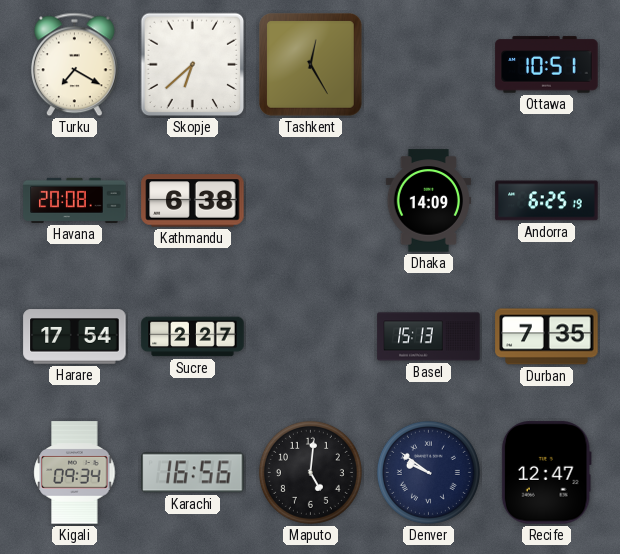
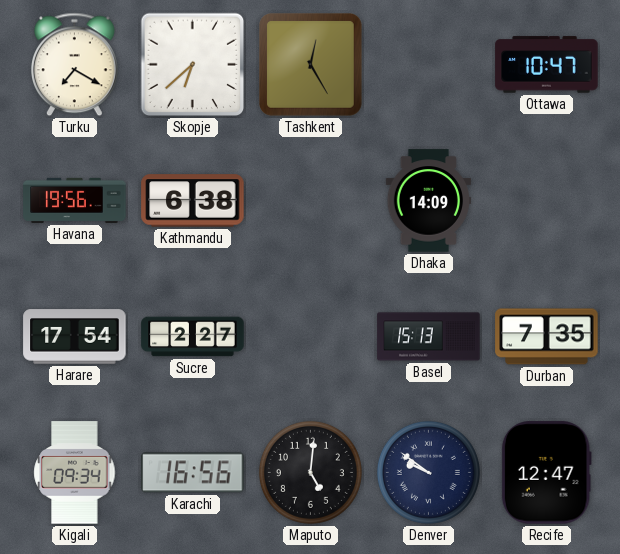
Ottawa: 10:51 -> 10:47 (547, 65)
Havana: 20:08 -> 19:56 (75, 200)
Andorra: 6:25 -> none (547, 201)
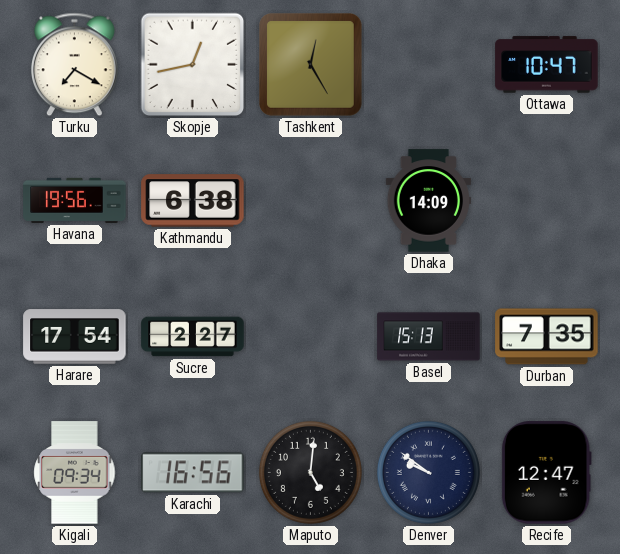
Skopje: 6:38 -> 12:43 (193, 65)
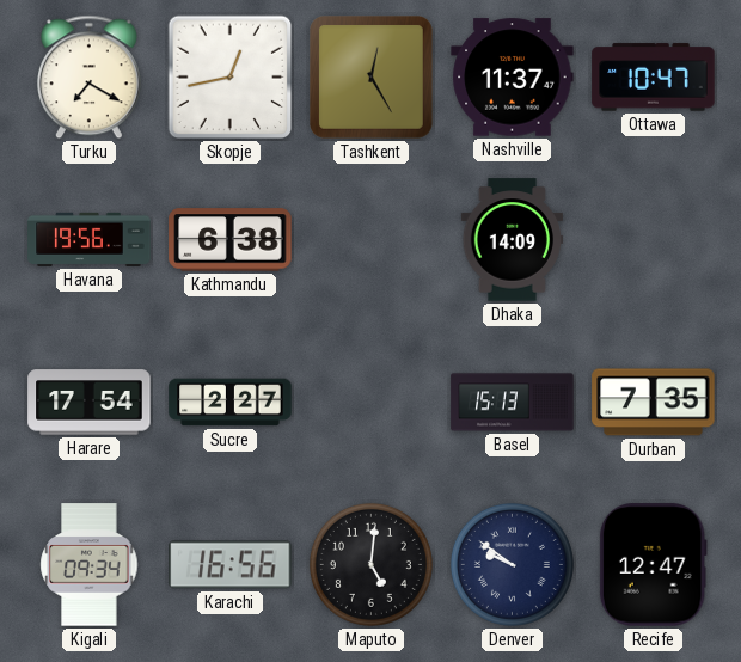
Nashville: none -> 11:37 (513, 78)
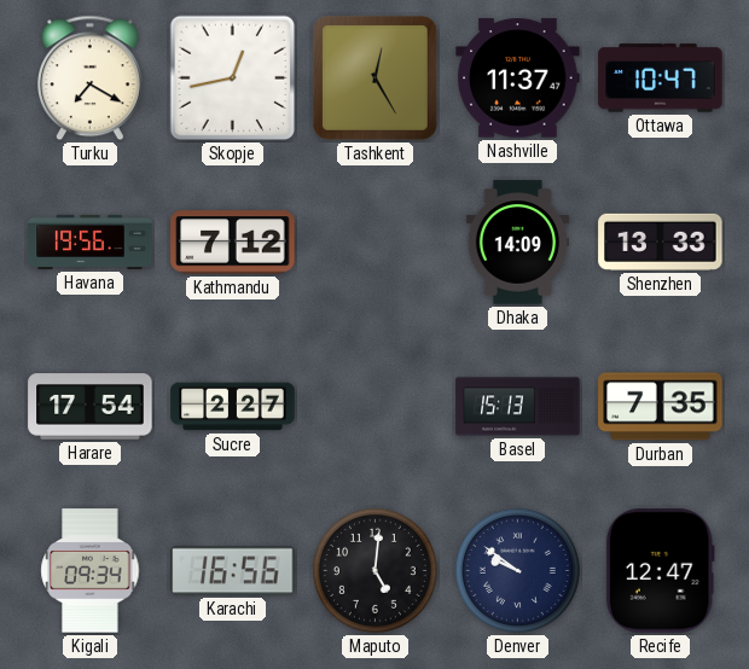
Kathmandu: 6:38 -> 7:12 (233, 243)
Shenzhen: none -> 13:33 (661, 242)
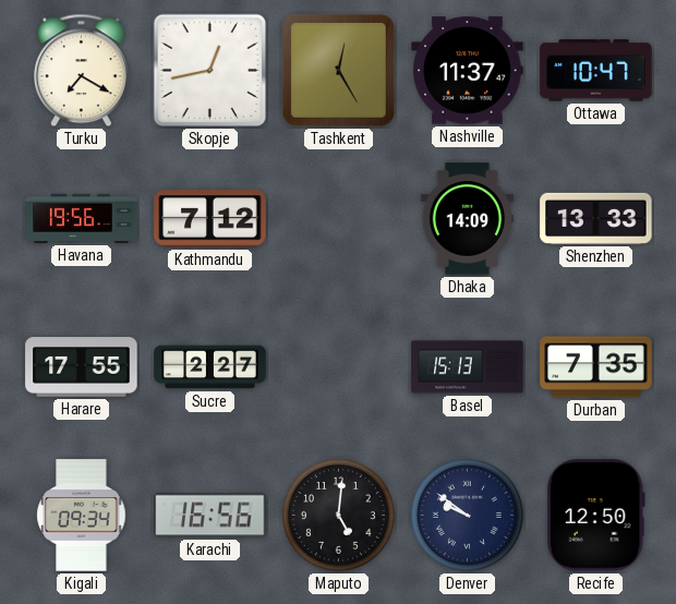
Harare: 17:54 -> 17:55 (82, 367)
Recife: 12:47 -> 12:50 (595, 516)
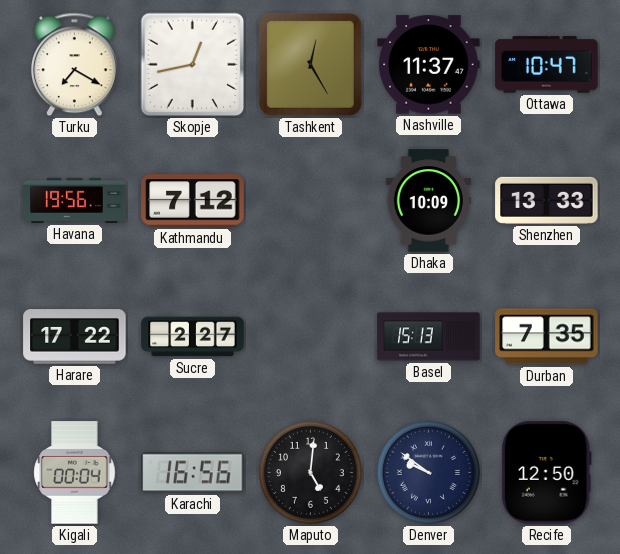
Dhaka: 14:09 -> 10:09 (428, 201)
Harare: 17:55 -> 17:22 (75, 337)
Kigali: 09:34 -> 00:04 (75, 473)
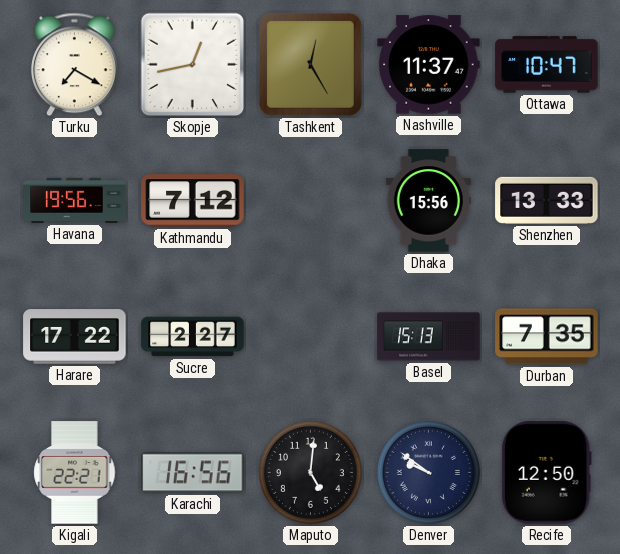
Dhaka: 10:09 -> 15:56 (428, 201)
Kigali: 00:04 -> 22:21 (75, 473)
